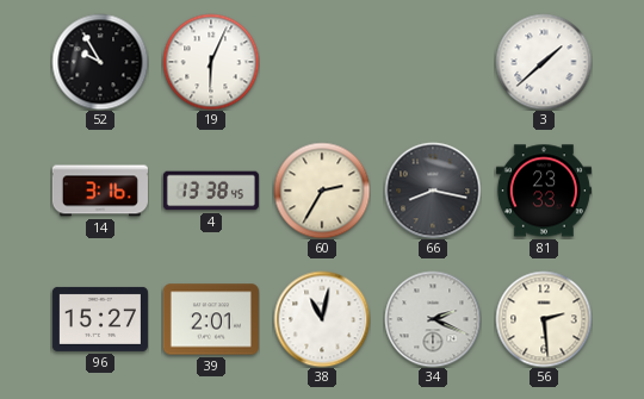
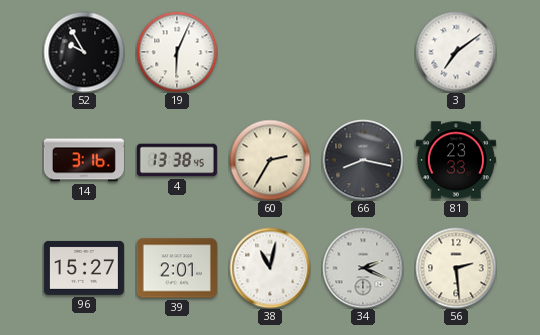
3: 1:38 -> 7:09 (456, 52)
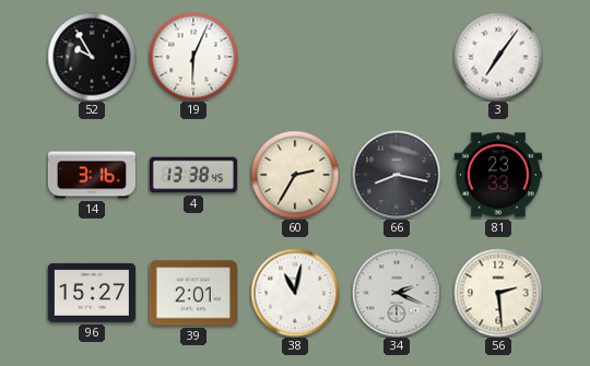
3: 7:09 -> 7:06 (498, 57)
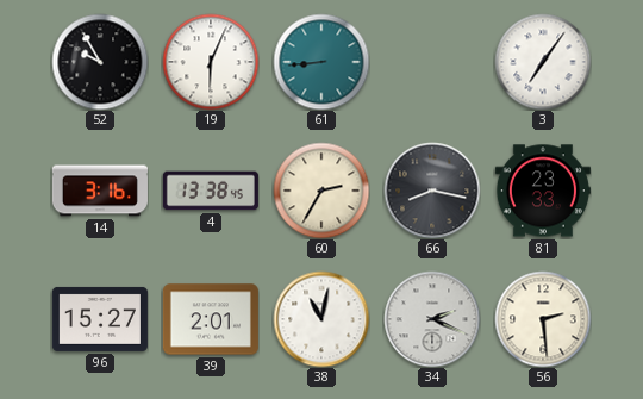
61: none -> 8:44 (321, 62)
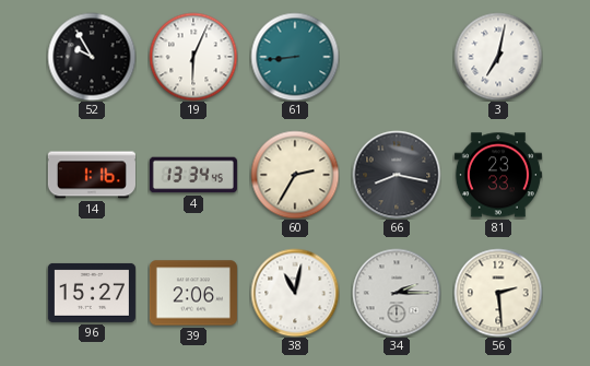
3: 7:06 -> 7:02 (498, 57)
14: 3:16 -> 1:16 (92, 175)
4: 13:38 -> 13:34 (193, 175)
39: 2:01 -> 2:06 (193, 293)
34: 2:19 -> 2:15 (397, 293)
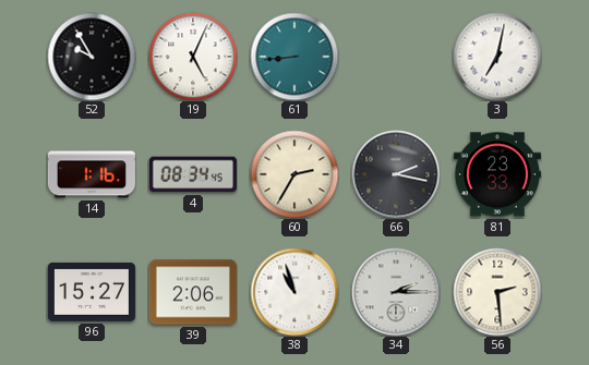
19: 6:04 -> 5:04 (193, 57)
4: 13:34 -> 08:34 (193, 174)
66: 8:17 -> 2:17 (396, 174)
38: 11:02 -> 10:57 (294, 292)
